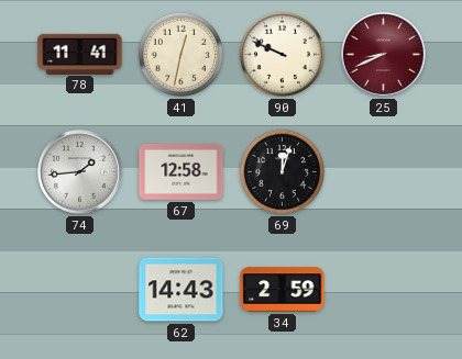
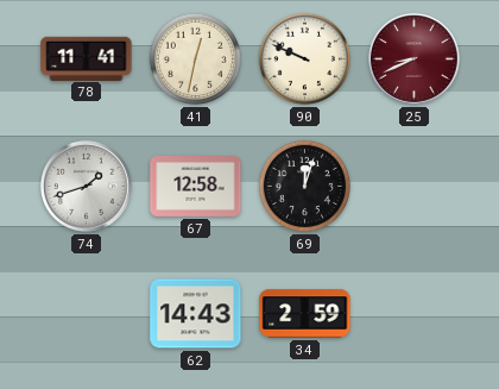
74: 1:44 -> 1:42 (87, 187)
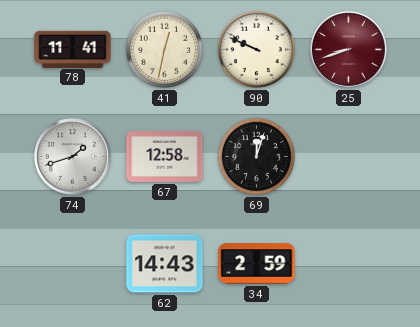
25: 8:41 -> 8:42 (349, 50)
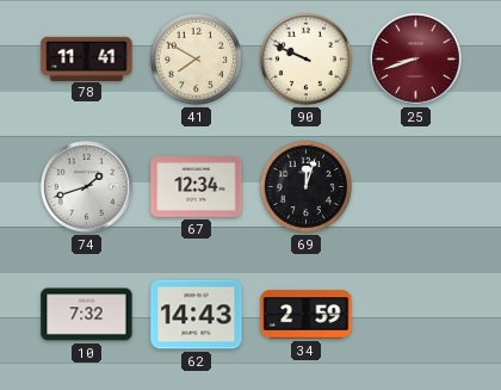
41: 12:32 -> 7:50 (196, 58)
67: 12:58 -> 12:34 (197, 187)
10: none -> 7:32 (87, 315)
